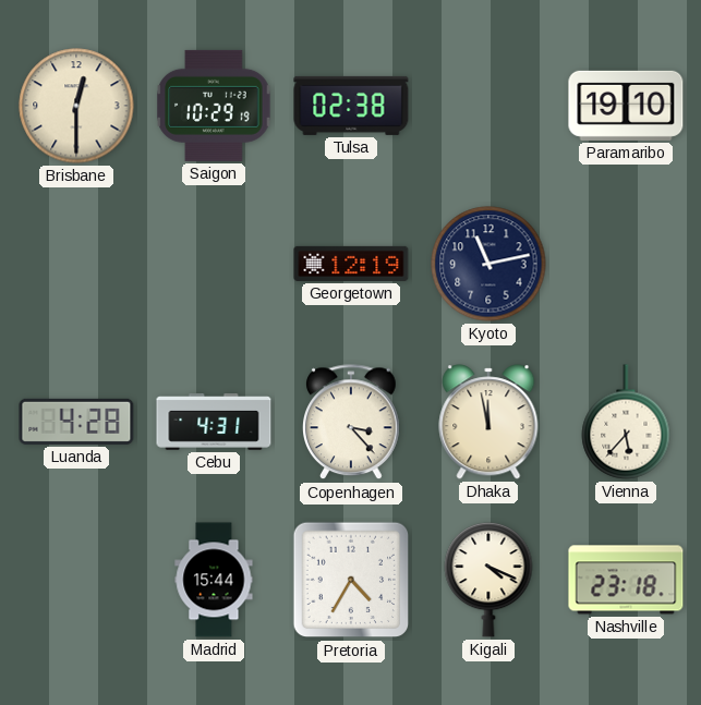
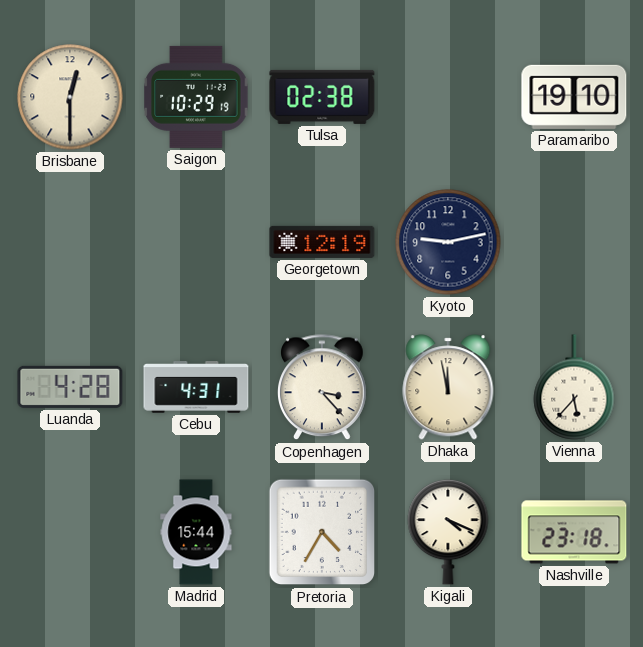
Kyoto: 11:13 -> 9:13 (448, 242)
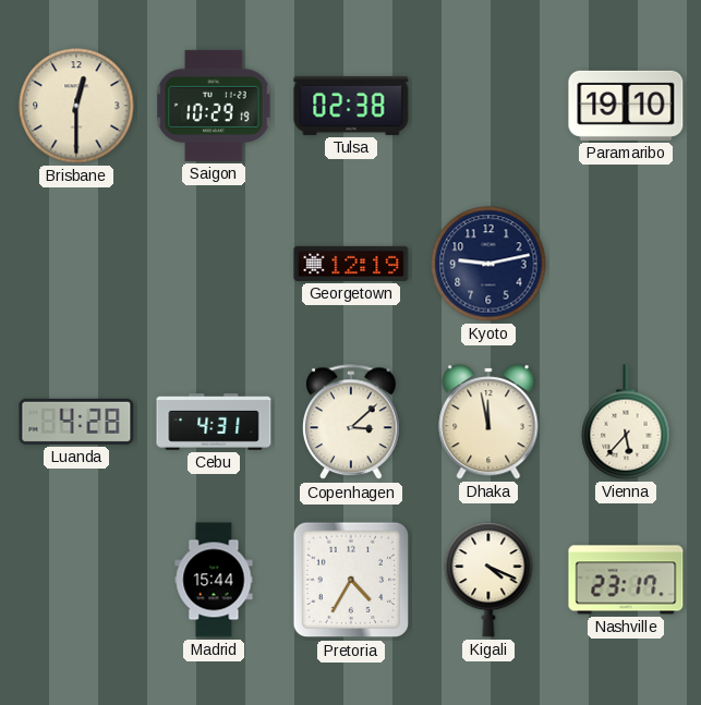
Copenhagen: 3:23 -> 3:08 (352, 423)
Nashville: 23:18 -> 23:17 (626, 580)
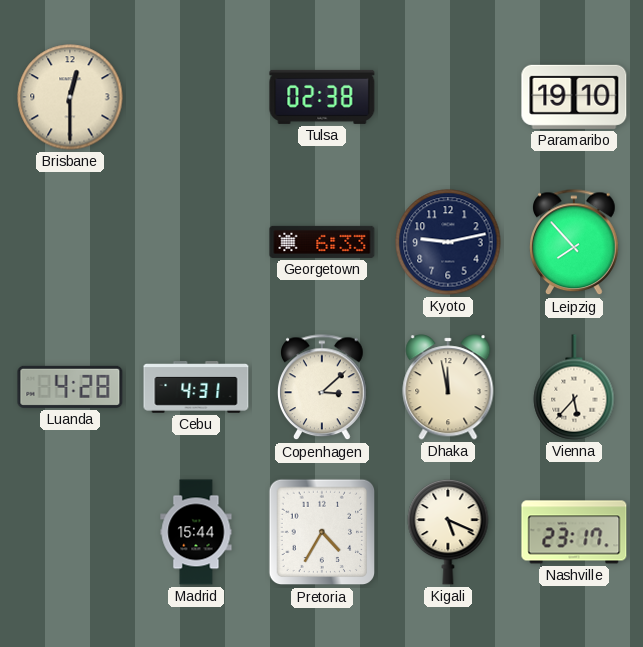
Saigon: 10:29 -> none (214, 106)
Georgetown: 12:19 -> 6:33 (322, 242)
Leipzig: none -> 7:53 (575, 243)
Kigali: 4:19 -> 5:19 (448, 532)
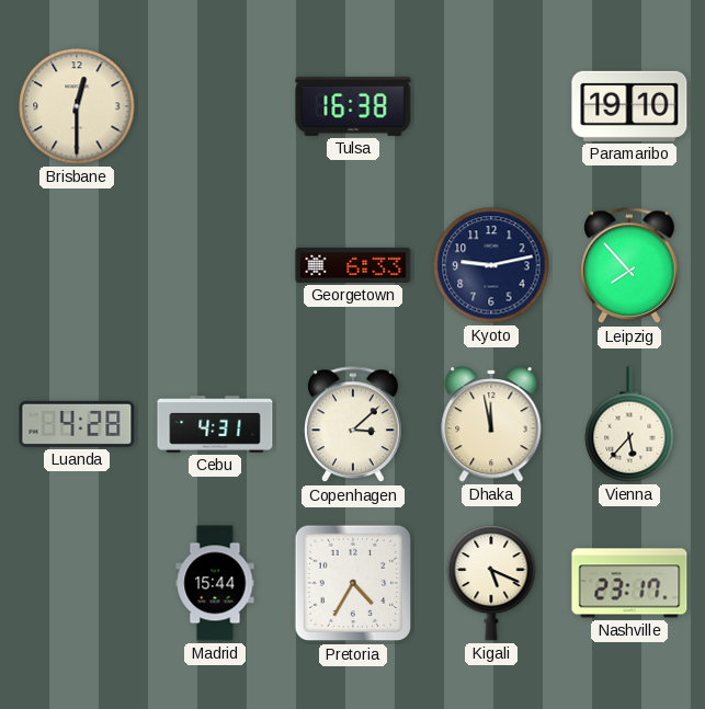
Tulsa: 02:38 -> 16:38 (353, 106)
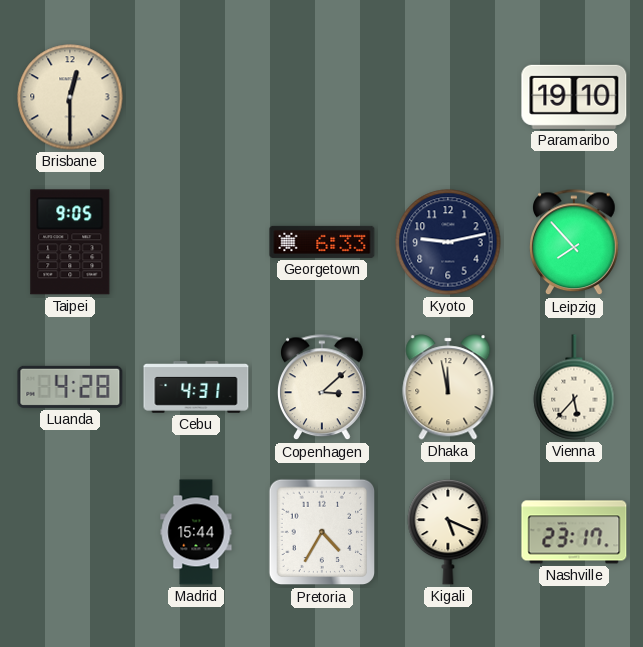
Tulsa: 16:38 -> none (353, 106)
Taipei: none -> 9:05 (70, 242)
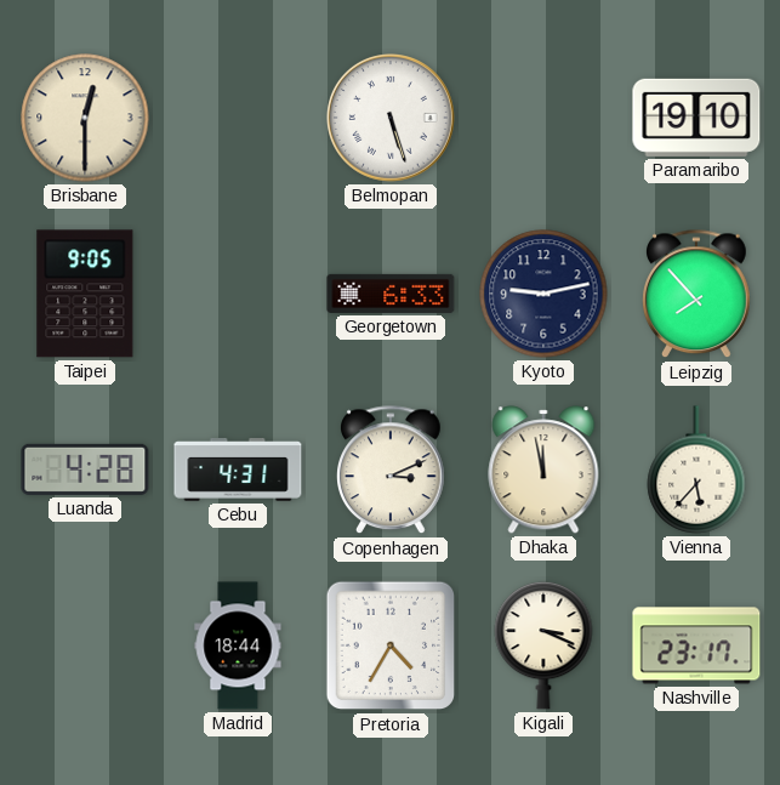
Belmopan: none -> 5:27 (392, 119)
Copenhagen: 3:08 -> 3:11 (392, 471)
Madrid: 15:44 -> 18:44 (238, 645)
Kigali: 5:19 -> 3:19 (543, 645)
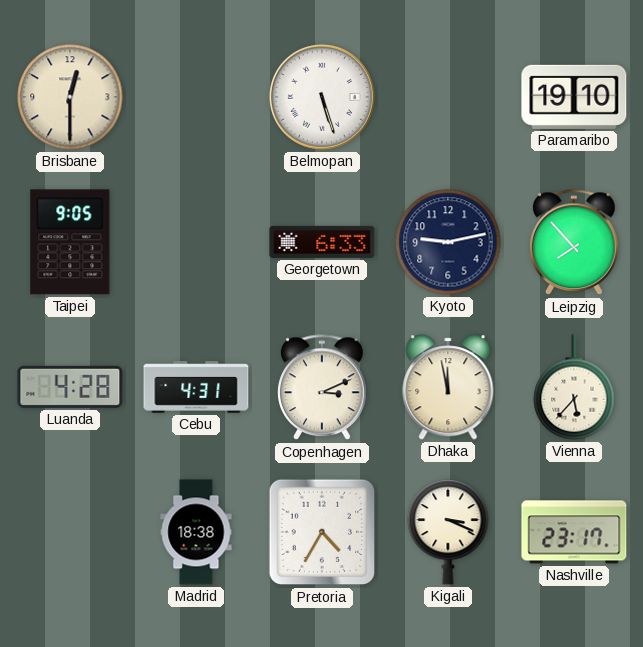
Madrid: 18:44 -> 18:38 (196, 532)
